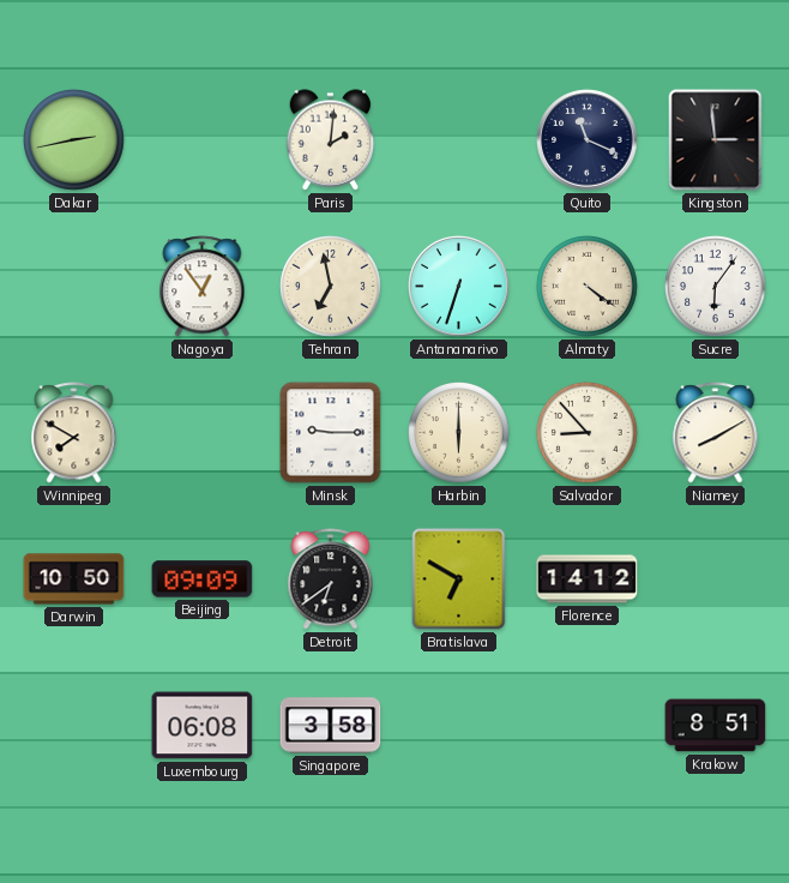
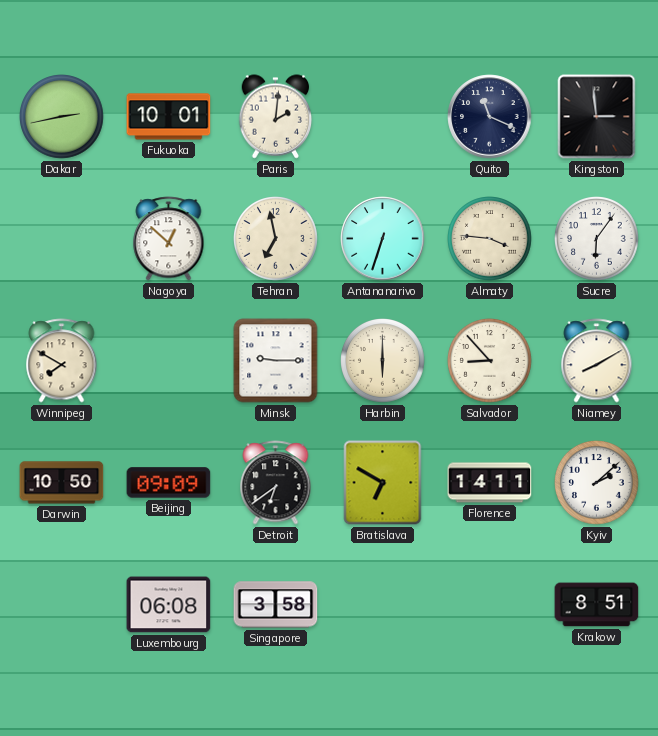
Fukuoka: none -> 10:01 (169, 117)
Nagoya: 12:54 -> 12:52 (169, 239)
Almaty: 4:21 -> 3:46 (490, 239)
Florence: 14:12 -> 14:11 (490, 483)
Kyiv: none -> 2:08 (597, 483)
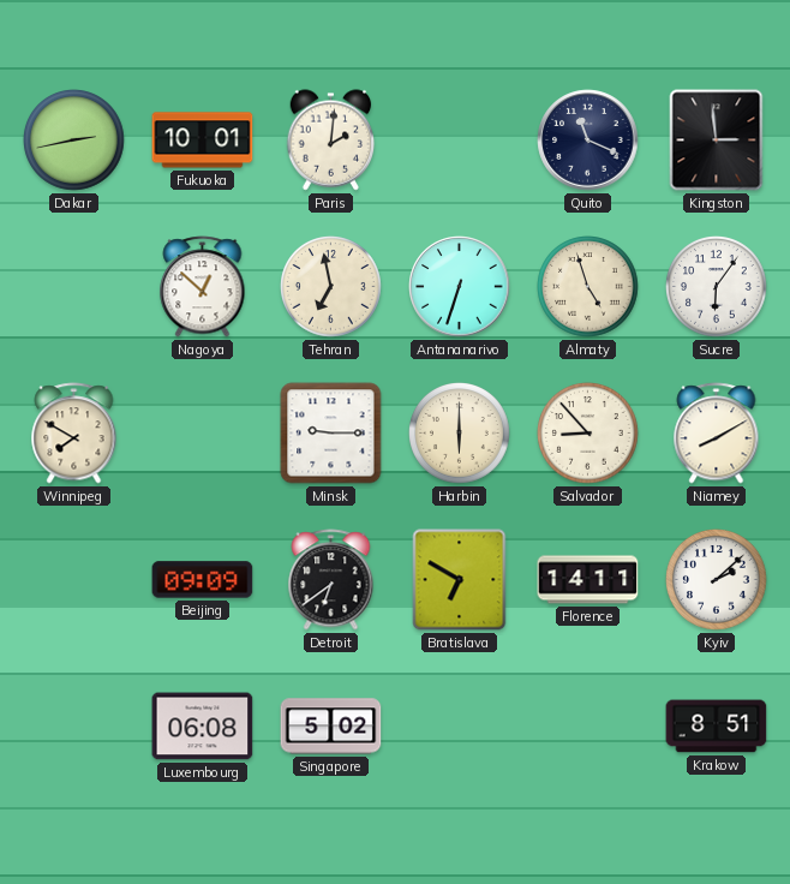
Almaty: 3:46 -> 4:57 (588, 287)
Darwin: 10:50 -> none (62, 483)
Singapore: 3:58 -> 5:02 (331, 727)
